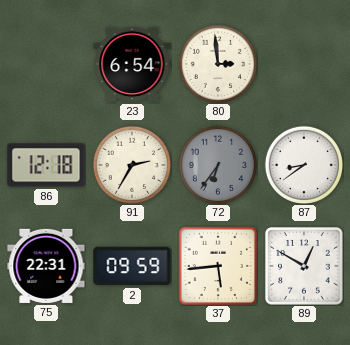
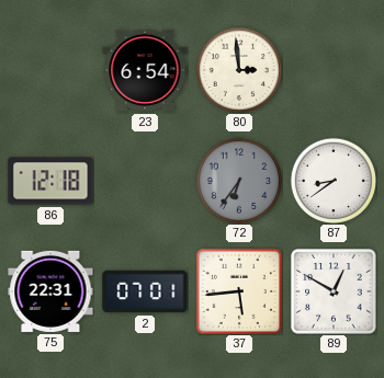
91: 2:35 -> none (132, 165)
2: 09:59 -> 07:01 (145, 291)
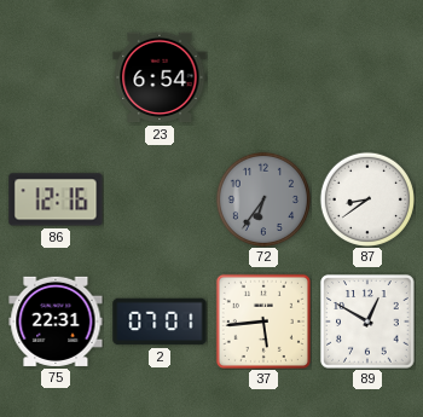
80: 2:59 -> none (239, 70)
86: 12:18 -> 12:16 (56, 199)
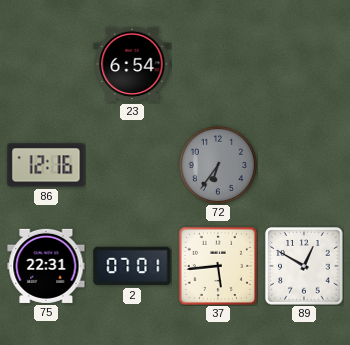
87: 8:39 -> none (367, 199)
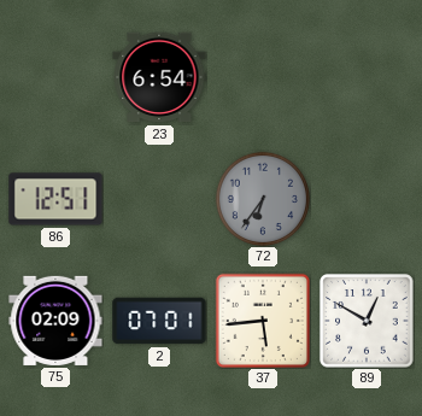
86: 12:16 -> 12:51 (55, 199)
75: 22:31 -> 02:09 (55, 321)
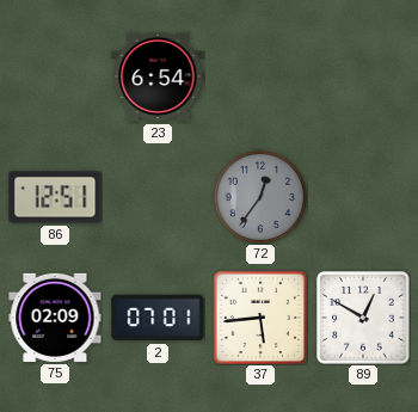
72: 6:36 -> 12:36 (260, 197)
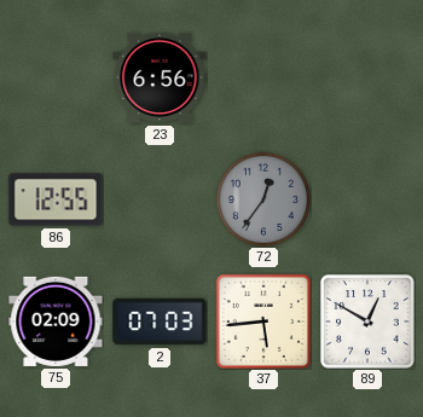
23: 6:54 -> 6:56 (160, 77)
86: 12:51 -> 12:55 (56, 199)
2: 07:01 -> 07:03 (160, 322)
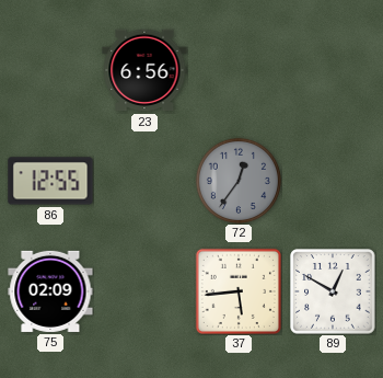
2: 07:03 -> none (160, 322)
